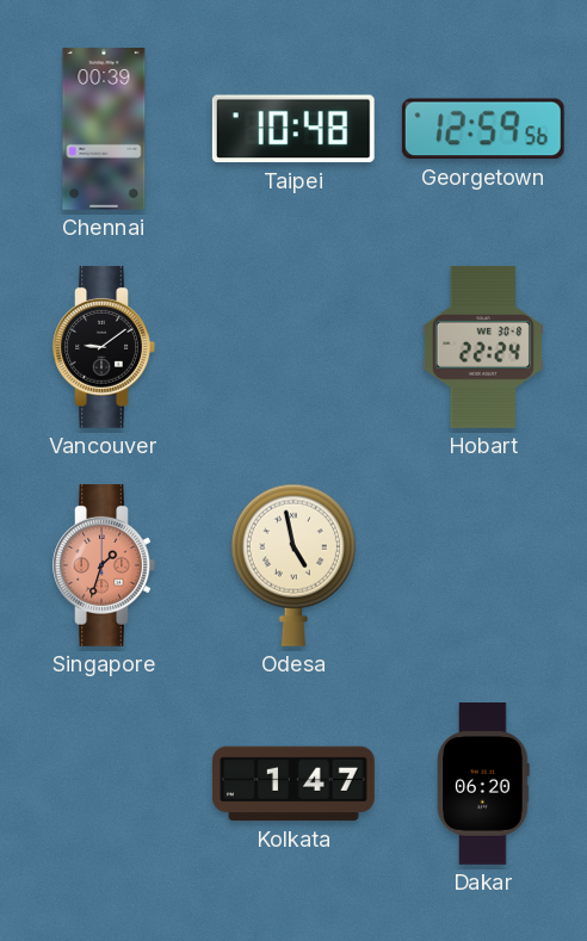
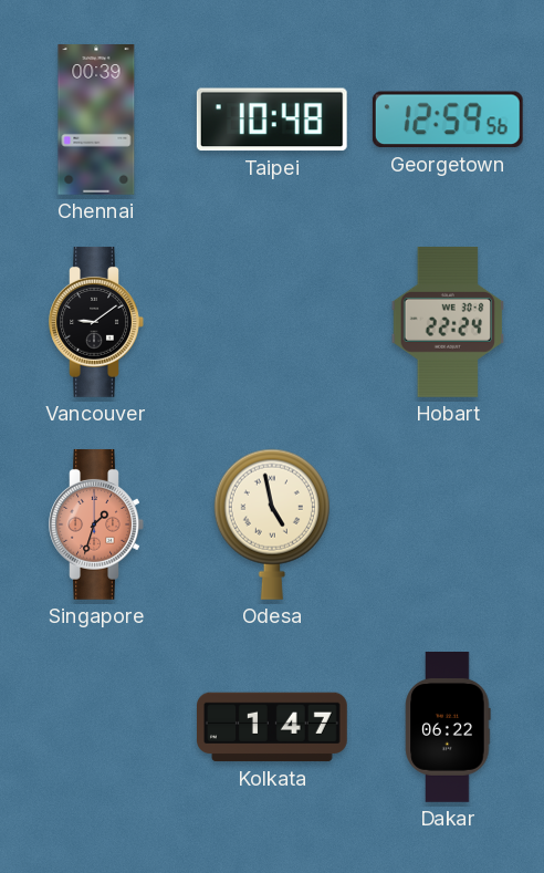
Dakar: 06:20 -> 06:22 (448, 728)
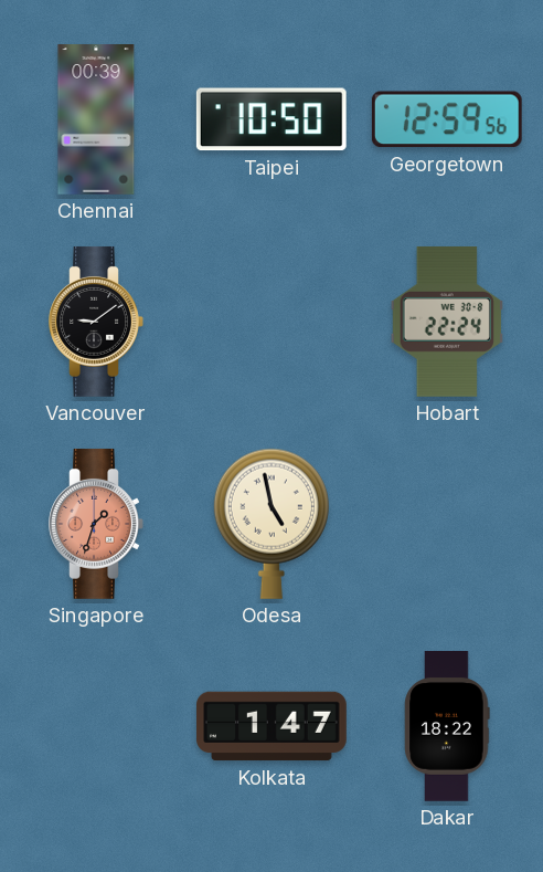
Taipei: 10:48 -> 10:50 (271, 119)
Dakar: 06:22 -> 18:22 (447, 727)
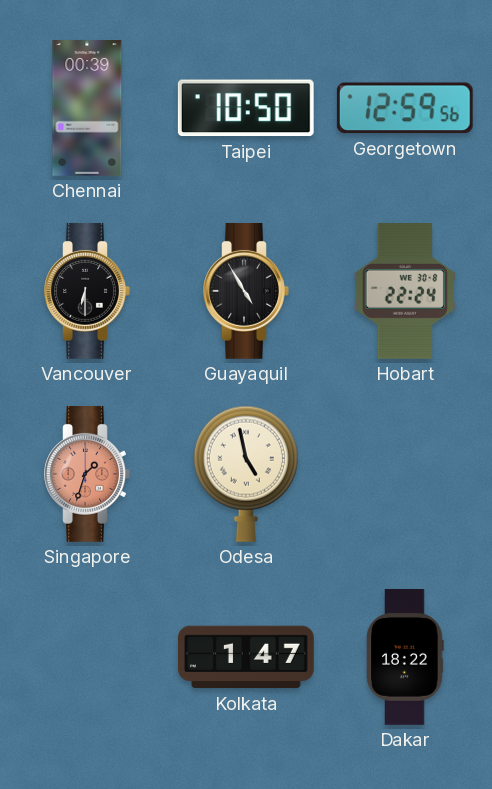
Vancouver: 9:09 -> 6:30 (87, 291)
Guayaquil: none -> 4:55 (246, 291)
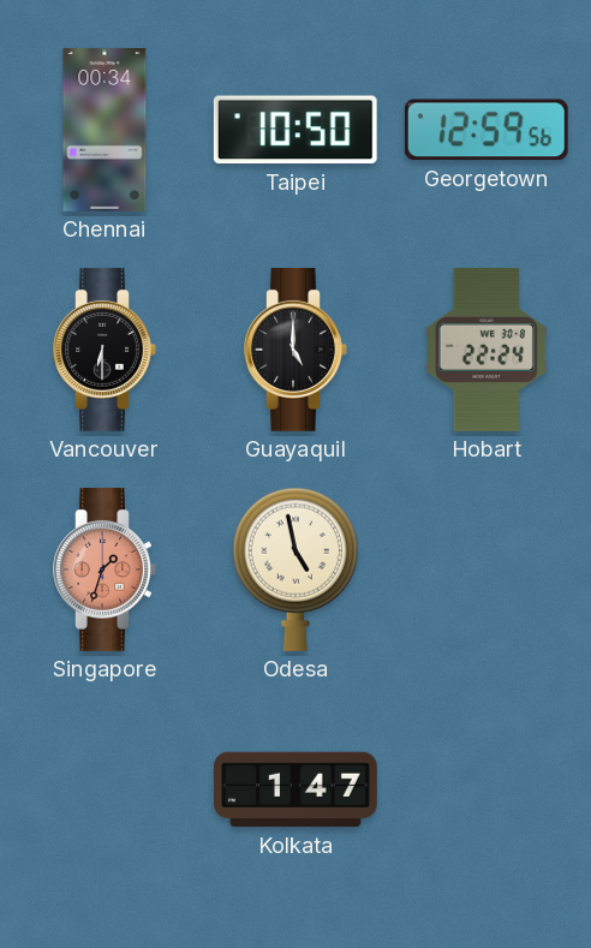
Chennai: 00:39 -> 00:34 (105, 131)
Guayaquil: 4:55 -> 5:00 (295, 350)
Dakar: 18:22 -> none (405, 658)
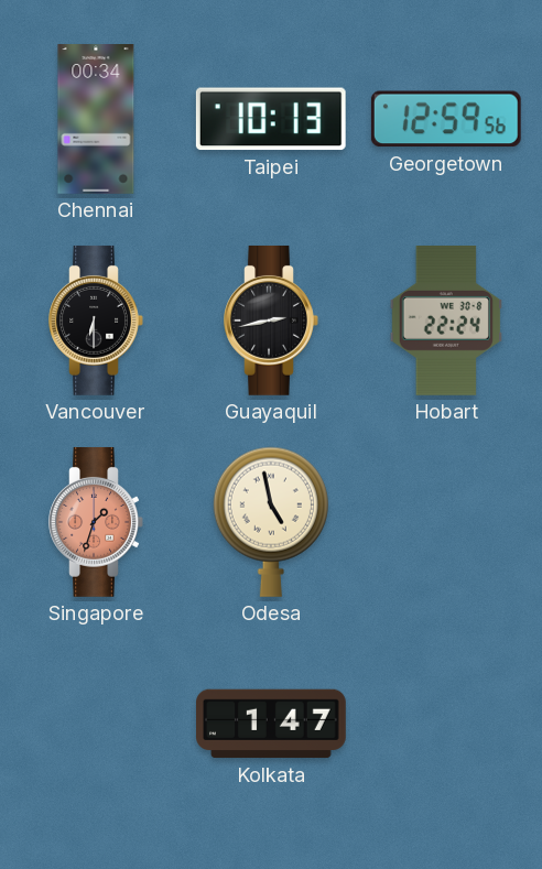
Taipei: 10:50 -> 10:13 (271, 119)
Guayaquil: 5:00 -> 2:43 (271, 321)
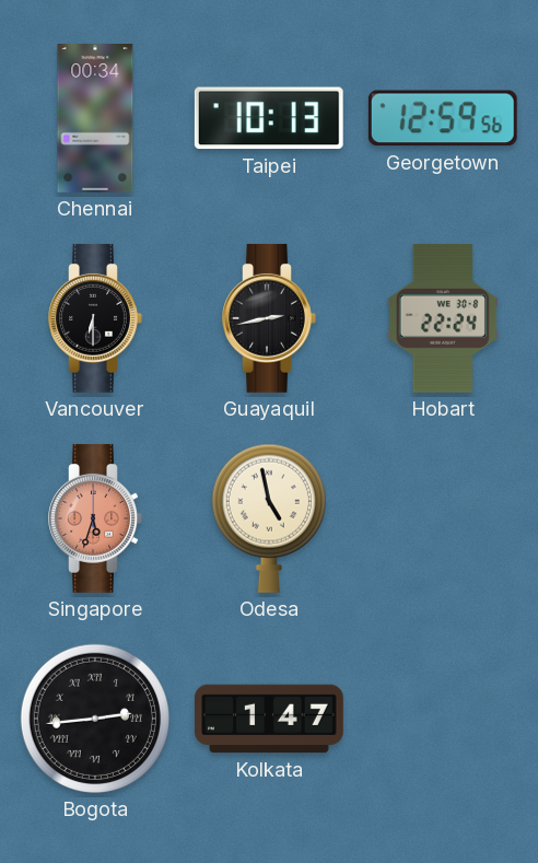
Singapore: 1:33 -> 5:33 (95, 518)
Bogota: none -> 2:44 (95, 719)
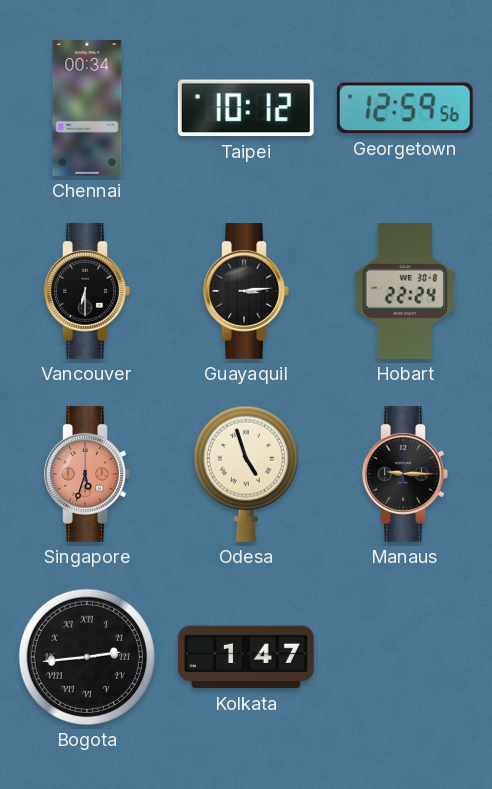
Taipei: 10:13 -> 10:12 (246, 108)
Guayaquil: 2:43 -> 3:14 (246, 291)
Odesa: 4:58 -> 4:57 (246, 474)
Manaus: none -> 9:15 (405, 474)
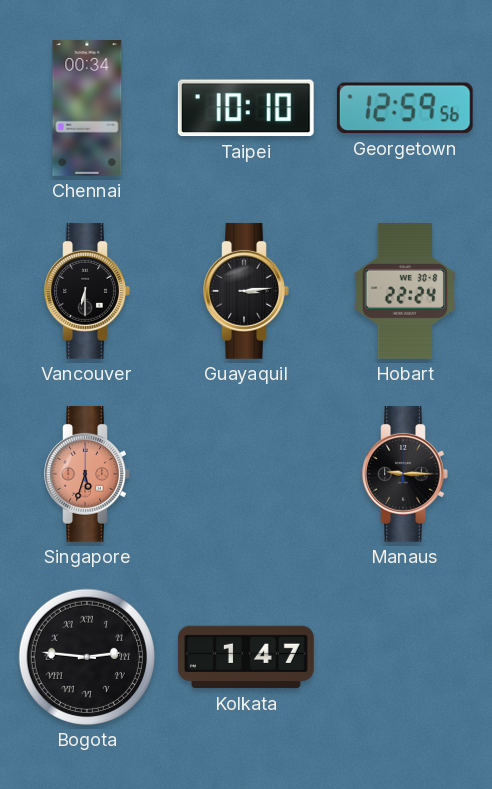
Taipei: 10:12 -> 10:10 (246, 108)
Odesa: 4:57 -> none (246, 474)
Bogota: 2:44 -> 2:46 (87, 657)
